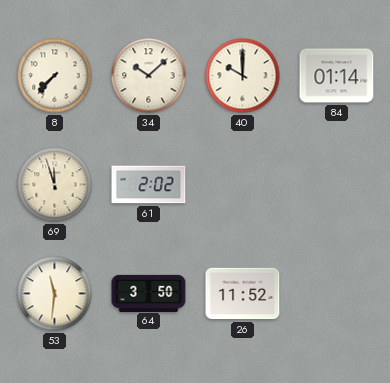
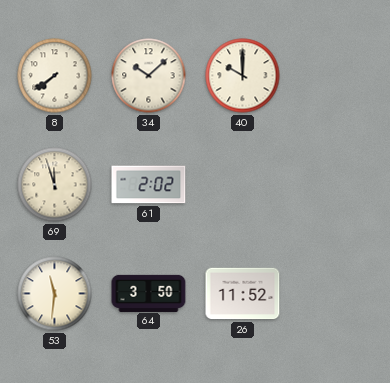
8: 7:37 -> 7:39 (55, 76)
84: 01:14 -> none (337, 76)
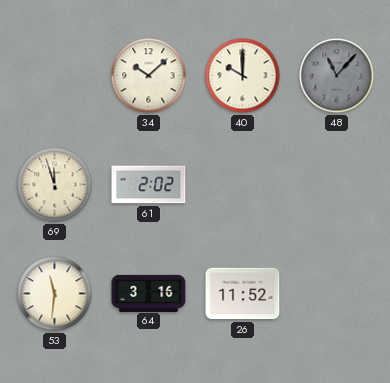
8: 7:39 -> none (55, 76)
48: none -> 11:07 (337, 76)
64: 3:50 -> 3:16 (149, 293)
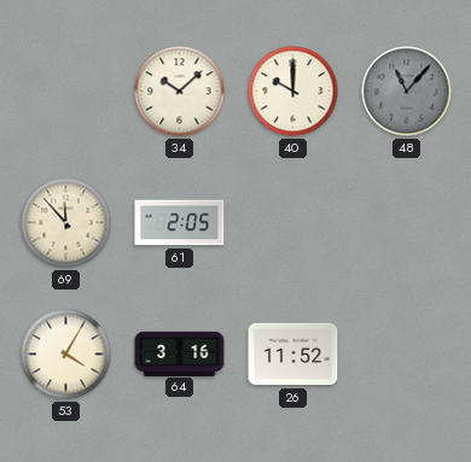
69: 11:57 -> 11:53 (66, 223)
61: 2:02 -> 2:05 (180, 223)
53: 11:31 -> 4:05 (66, 355)
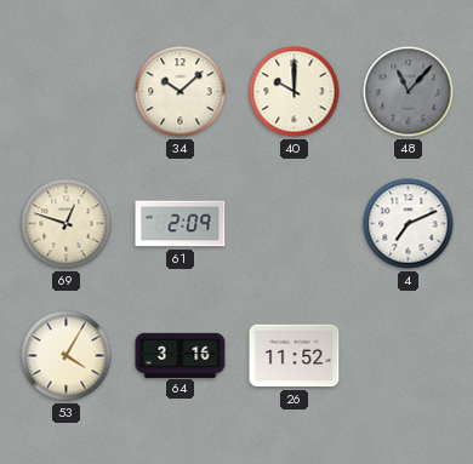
69: 11:53 -> 12:48 (67, 224)
61: 2:05 -> 2:09 (181, 224)
4: none -> 7:11 (409, 224)
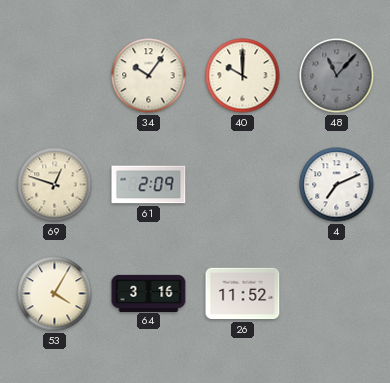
34: 10:08 -> 10:06 (149, 76)
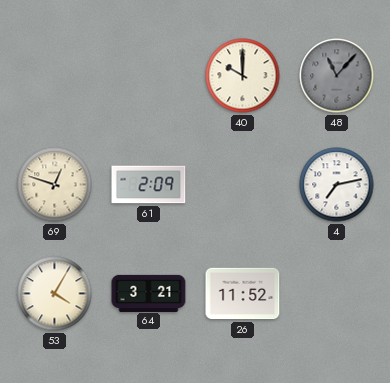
34: 10:06 -> none (149, 76)
4: 7:11 -> 7:13 (337, 185)
64: 3:16 -> 3:21 (149, 293)
